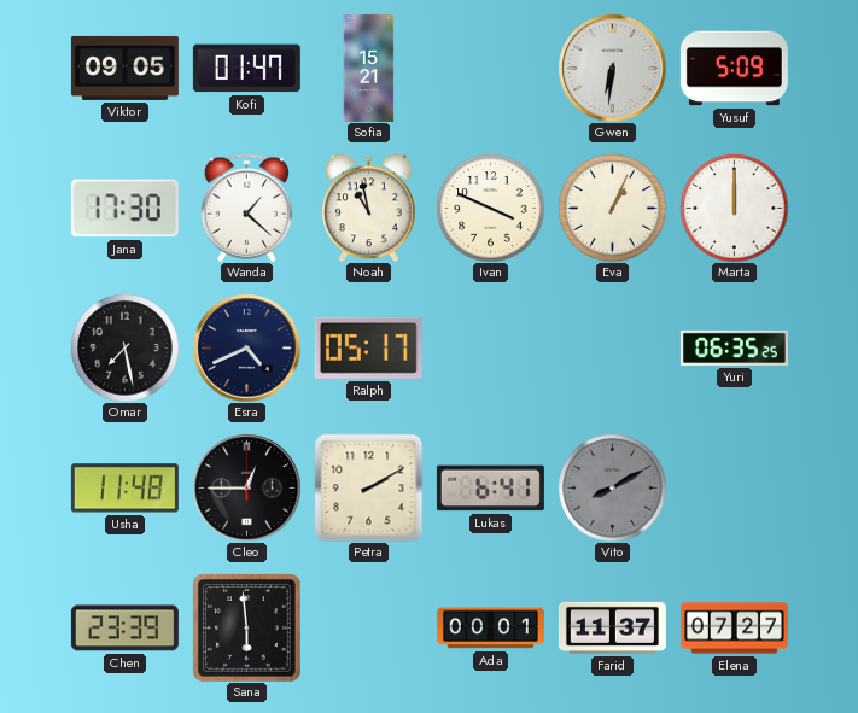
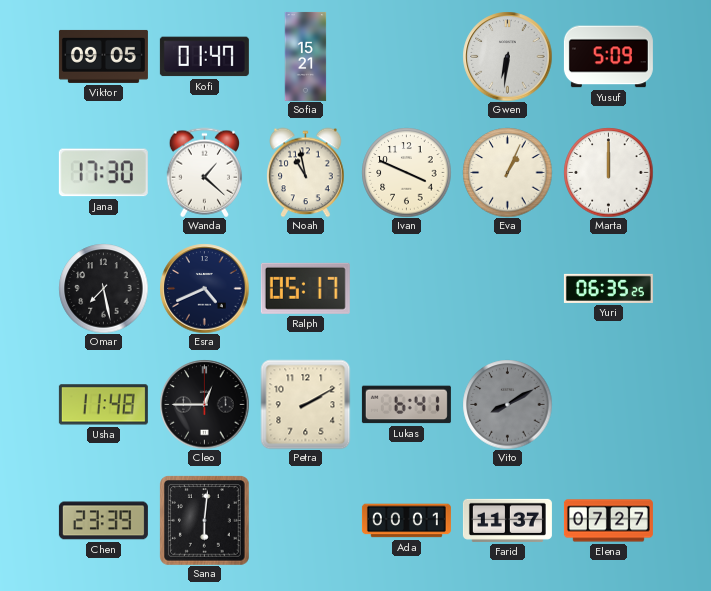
Sana: 5:59 -> 6:01 (204, 520)
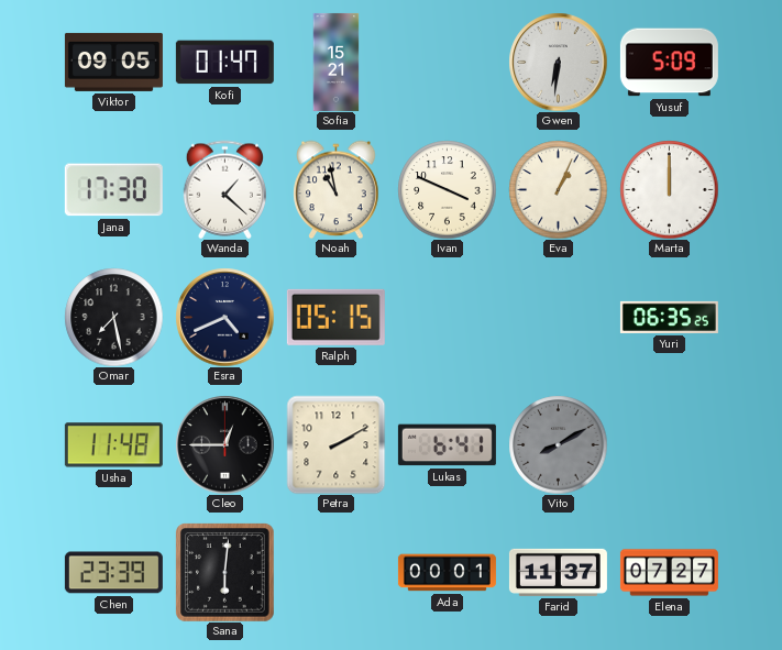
Ralph: 05:17 -> 05:15 (335, 317)
